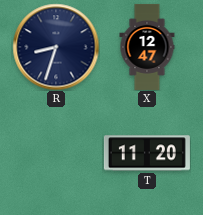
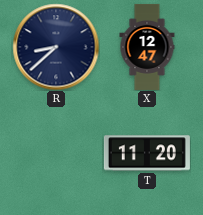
R: 8:33 -> 8:38 (56, 47)
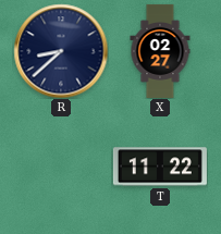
X: 12:47 -> 02:27 (160, 51)
T: 11:20 -> 11:22 (160, 167)
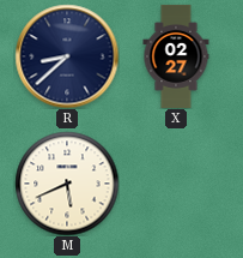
M: none -> 5:41 (67, 184)
T: 11:22 -> none (160, 167)
